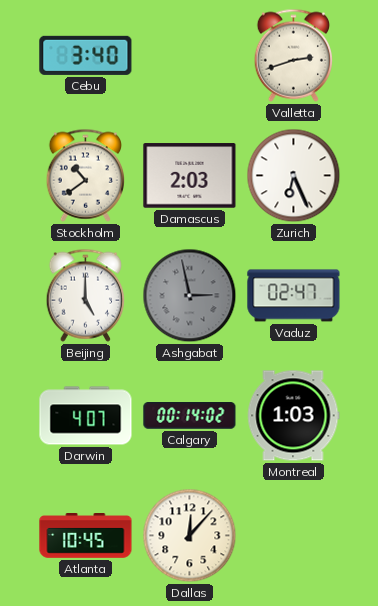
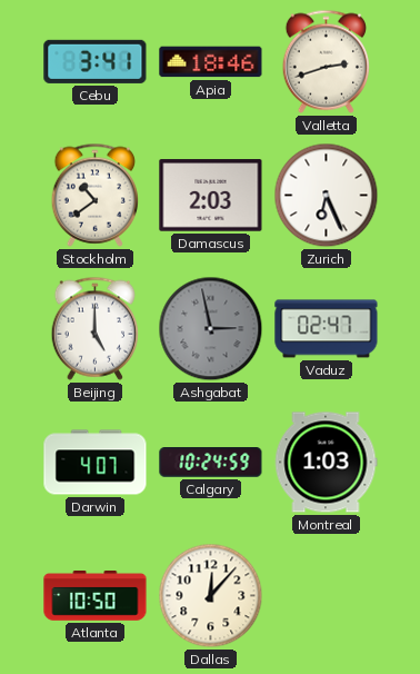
Cebu: 3:40 -> 3:41 (96, 61)
Apia: none -> 18:46 (211, 62)
Calgary: 00:14 -> 10:24 (211, 463)
Atlanta: 10:45 -> 10:50 (96, 596)
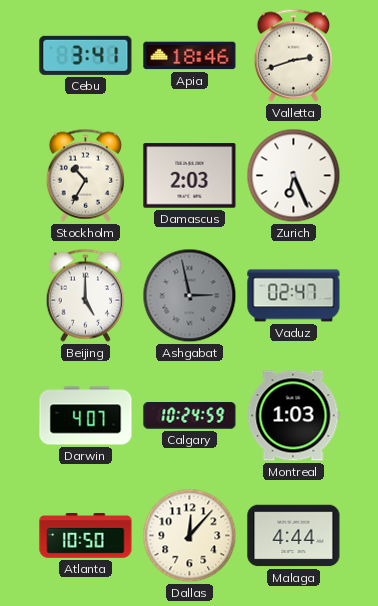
Stockholm: 10:39 -> 10:35 (85, 175)
Malaga: none -> 4:44 (294, 536)
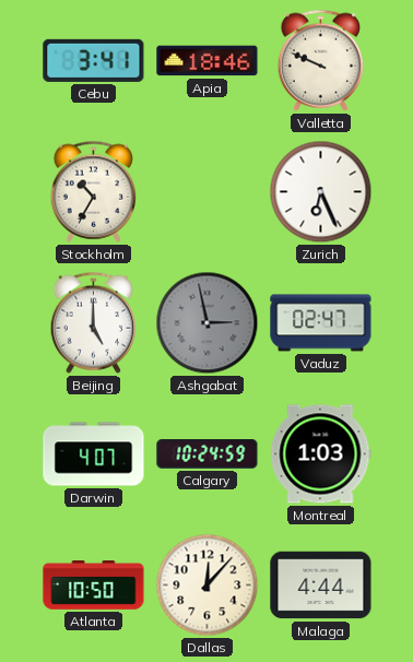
Valletta: 2:42 -> 9:49 (320, 60)
Damascus: 2:03 -> none (190, 176)
